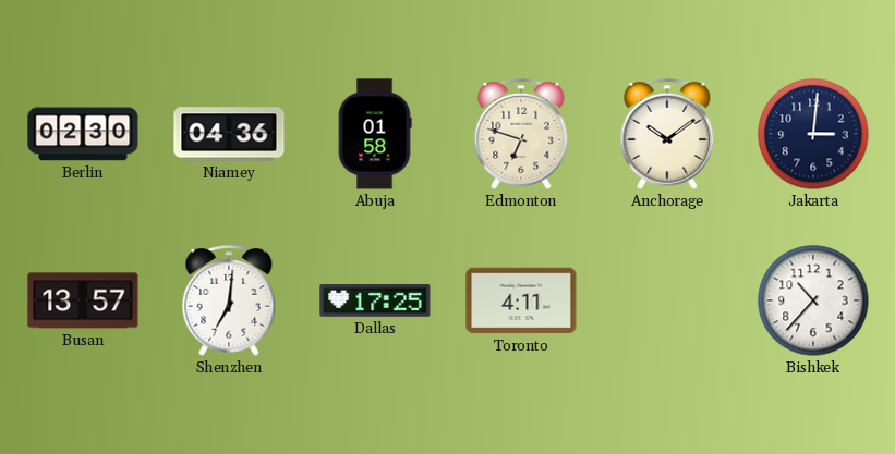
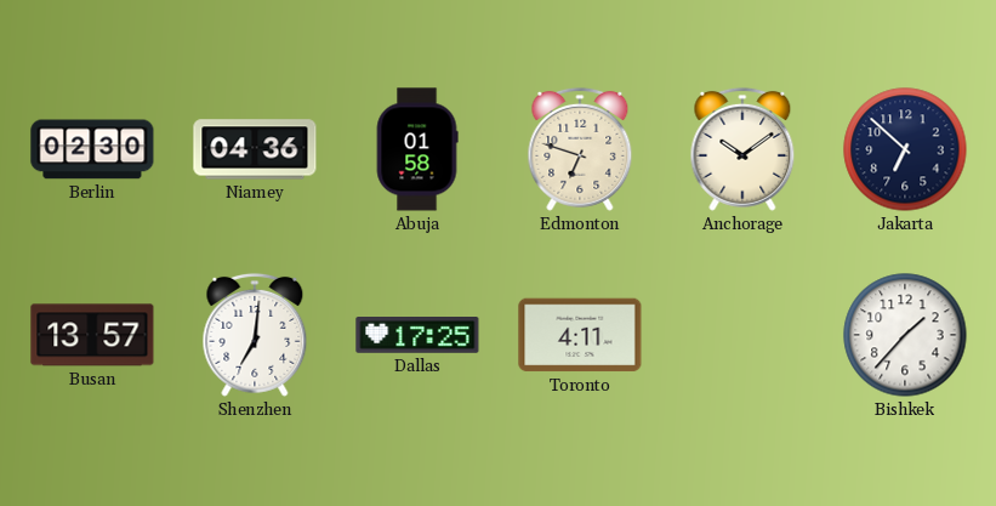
Jakarta: 3:01 -> 6:52 (905, 149)
Bishkek: 10:37 -> 1:37 (905, 335)
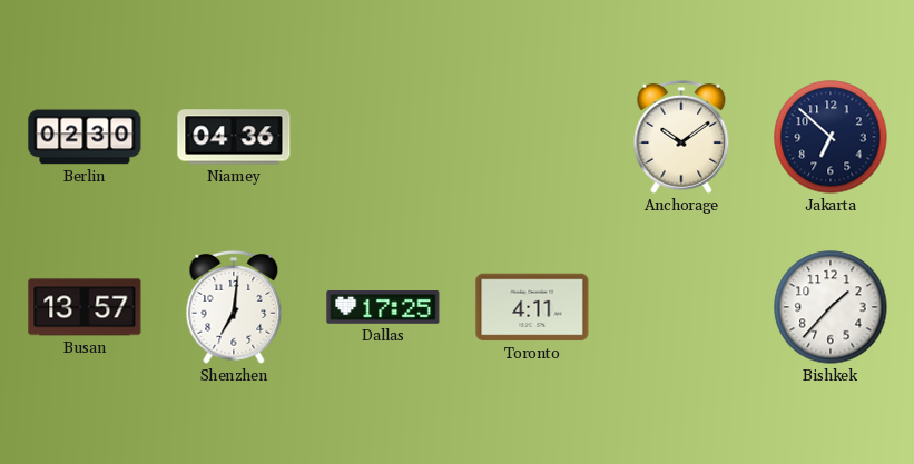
Abuja: 01:58 -> none (417, 149)
Edmonton: 6:48 -> none (580, 149)
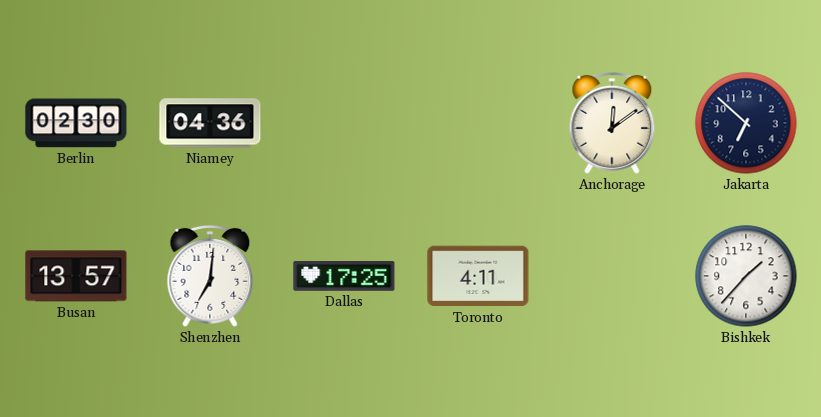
Anchorage: 10:09 -> 12:09 (612, 123)
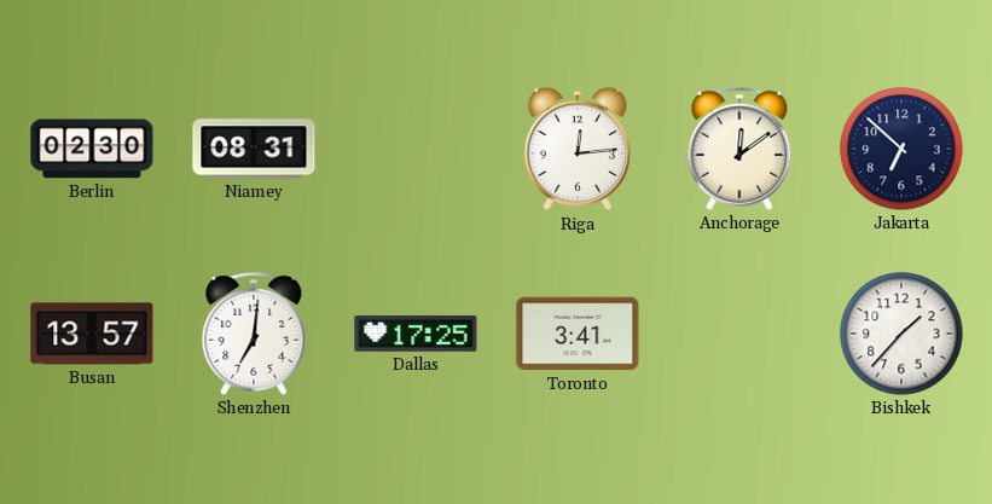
Niamey: 04:36 -> 08:31 (254, 149)
Riga: none -> 12:14 (576, 149)
Toronto: 4:11 -> 3:41 (578, 334)
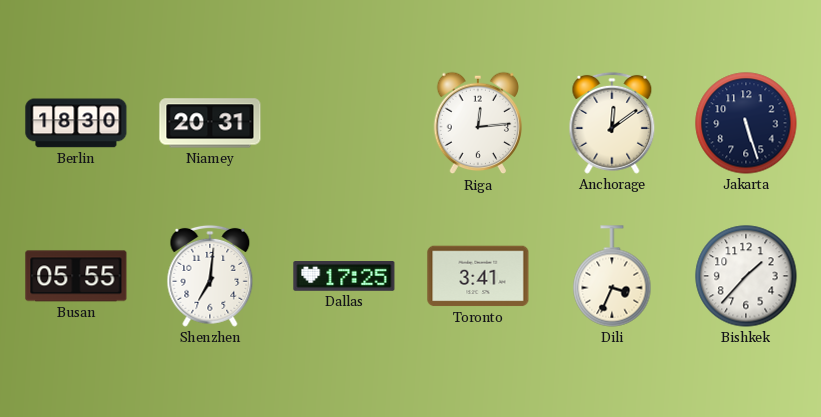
Berlin: 02:30 -> 18:30 (76, 123)
Niamey: 08:31 -> 20:31 (210, 123)
Jakarta: 6:52 -> 5:27 (746, 123)
Busan: 13:57 -> 05:55 (76, 276)
Dili: none -> 3:34 (612, 276)
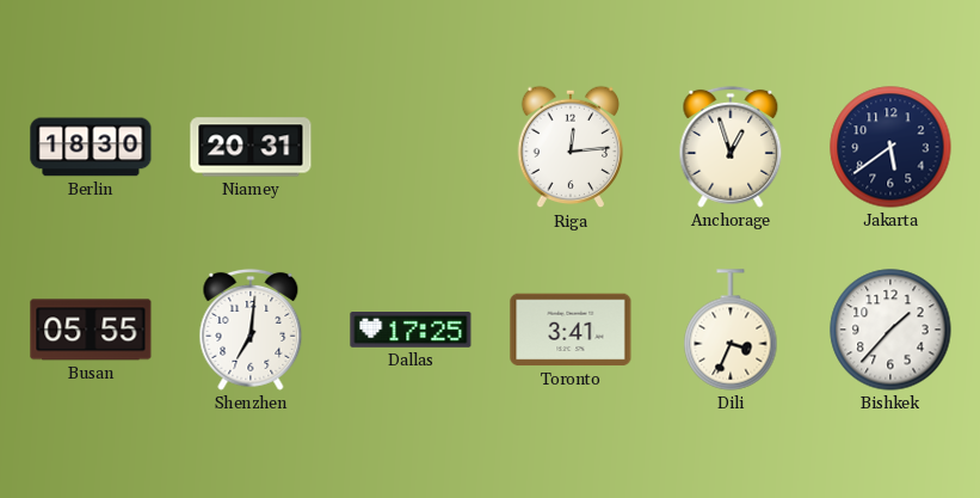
Anchorage: 12:09 -> 12:57 (731, 147)
Jakarta: 5:27 -> 5:39 (890, 147)
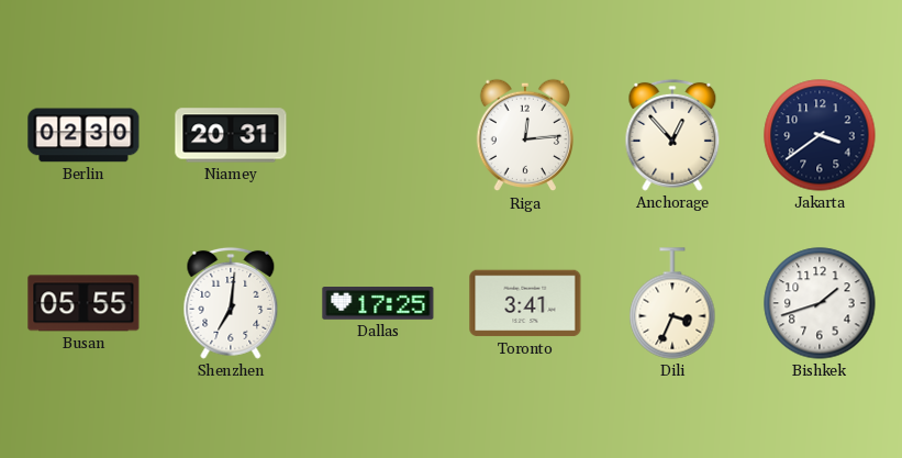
Berlin: 18:30 -> 02:30 (83, 135)
Anchorage: 12:57 -> 12:53 (672, 135)
Jakarta: 5:39 -> 3:39 (820, 135)
Bishkek: 1:37 -> 1:42 (820, 303)
